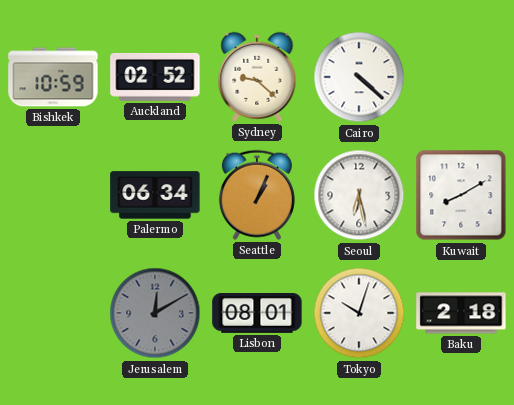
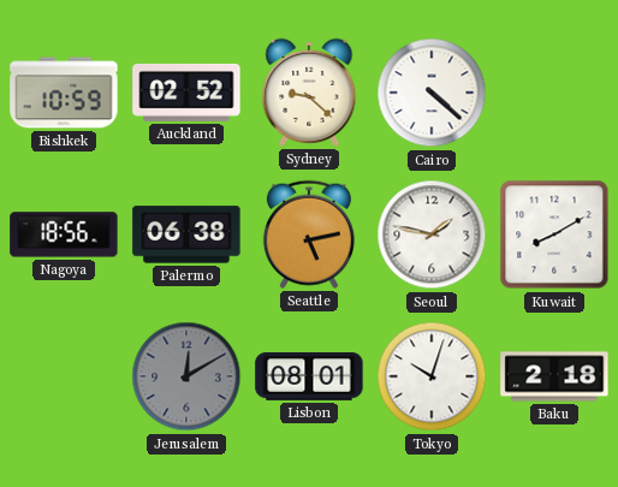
Nagoya: none -> 18:56 (64, 234)
Palermo: 06:34 -> 06:38 (186, 234)
Seattle: 1:04 -> 5:13 (309, 234)
Seoul: 6:28 -> 1:47 (432, 234)
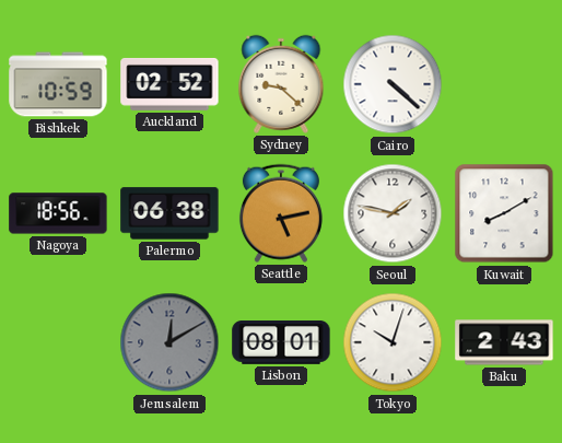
Baku: 2:18 -> 2:43 (504, 342)
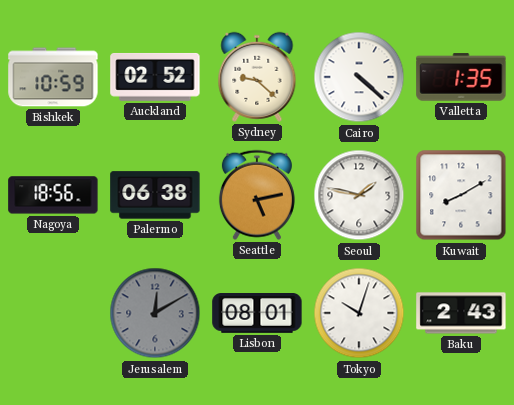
Valletta: none -> 1:35 (461, 77)
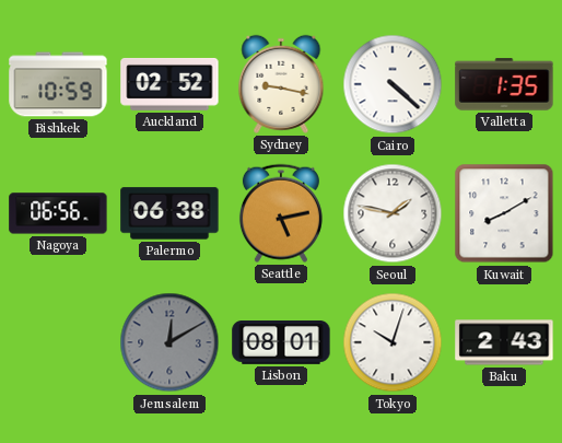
Sydney: 9:22 -> 9:17 (281, 84)
Nagoya: 18:56 -> 06:56 (58, 213)
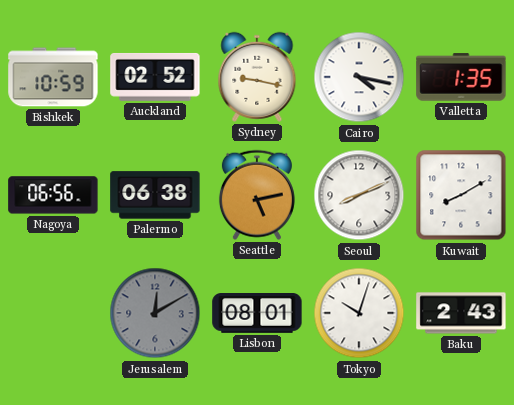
Cairo: 4:22 -> 4:17 (359, 77)
Seoul: 1:47 -> 8:11 (359, 195)
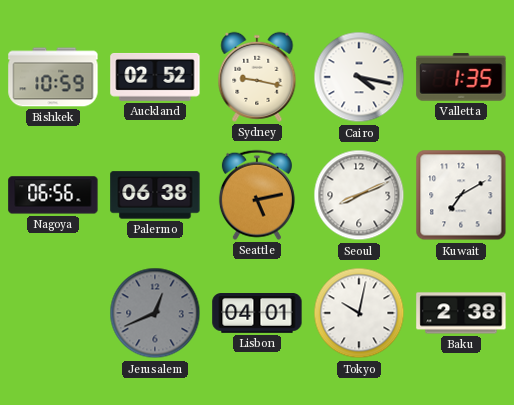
Kuwait: 8:10 -> 7:10 (461, 195)
Jerusalem: 12:10 -> 12:41 (155, 313)
Lisbon: 08:01 -> 04:01 (257, 314)
Tokyo: 10:03 -> 10:02 (359, 313)
Baku: 2:43 -> 2:38 (461, 313)
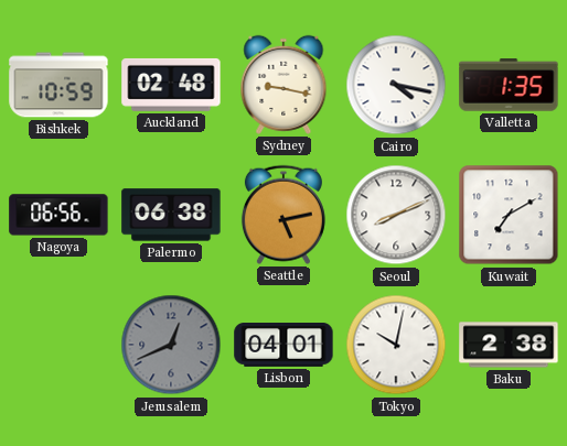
Auckland: 02:52 -> 02:48 (171, 85)
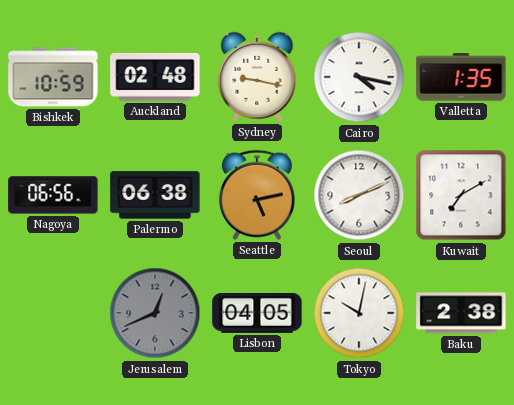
Lisbon: 04:01 -> 04:05 (257, 314)
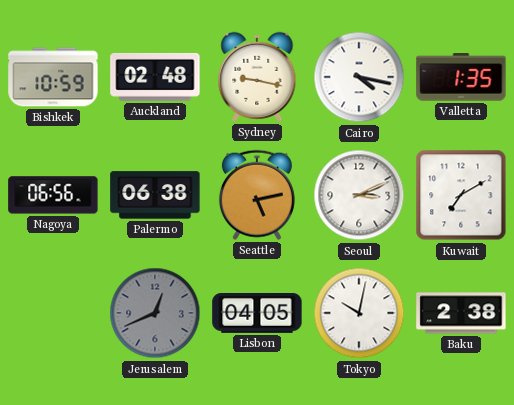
Seoul: 8:11 -> 3:11 (359, 195)
